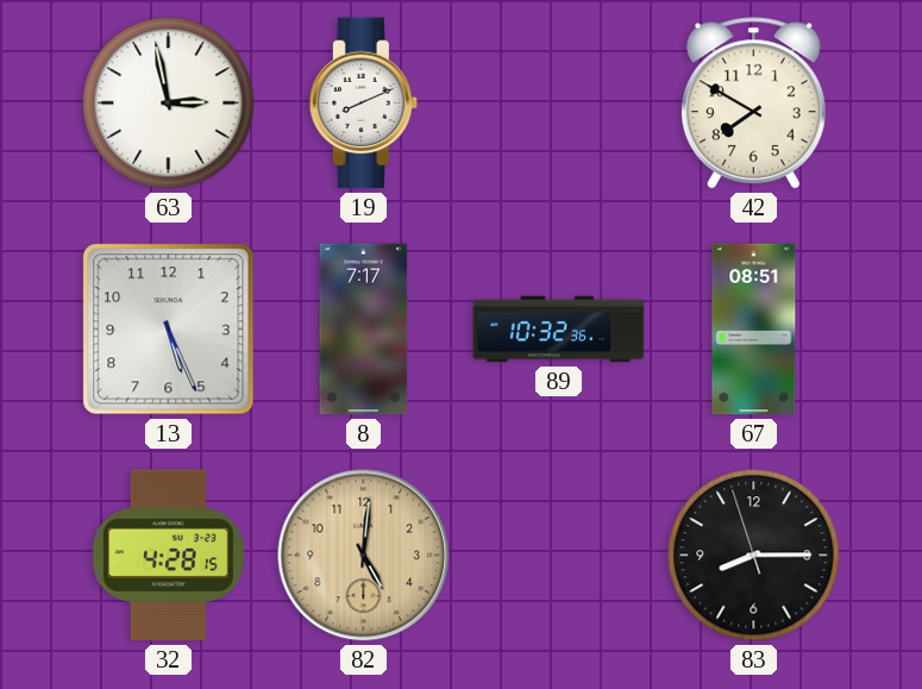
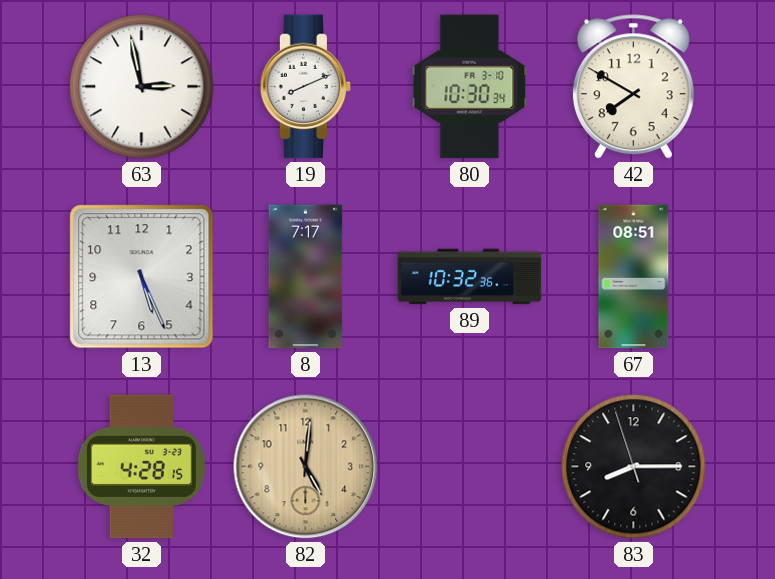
80: none -> 10:30 (470, 87)
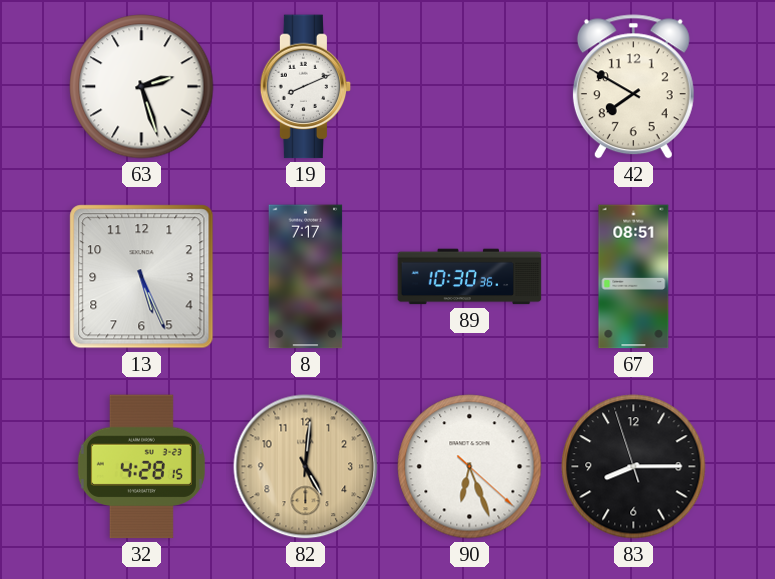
63: 2:58 -> 2:27 (142, 87)
80: 10:30 -> none (470, 87)
89: 10:32 -> 10:30 (470, 277)
90: none -> 6:26 (470, 467)
